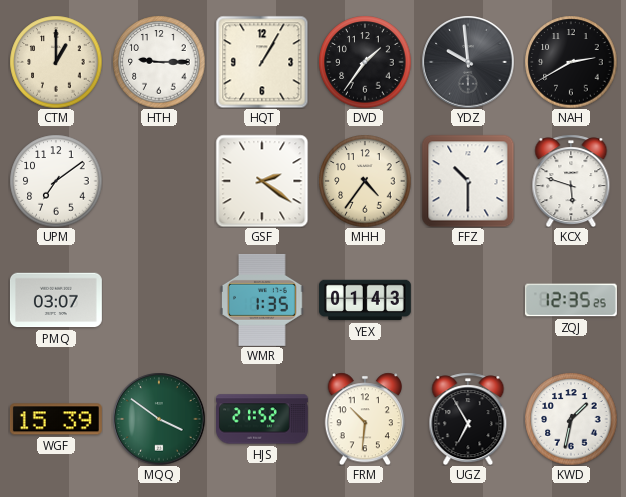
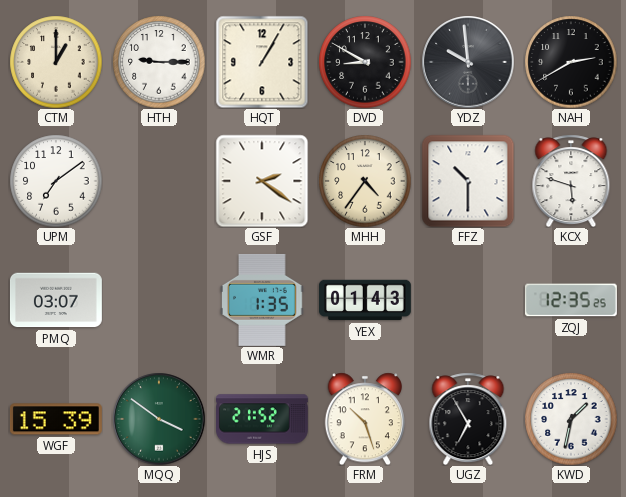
DVD: 1:36 -> 8:50 (365, 62)
FRM: 10:31 -> 10:27 (365, 419)
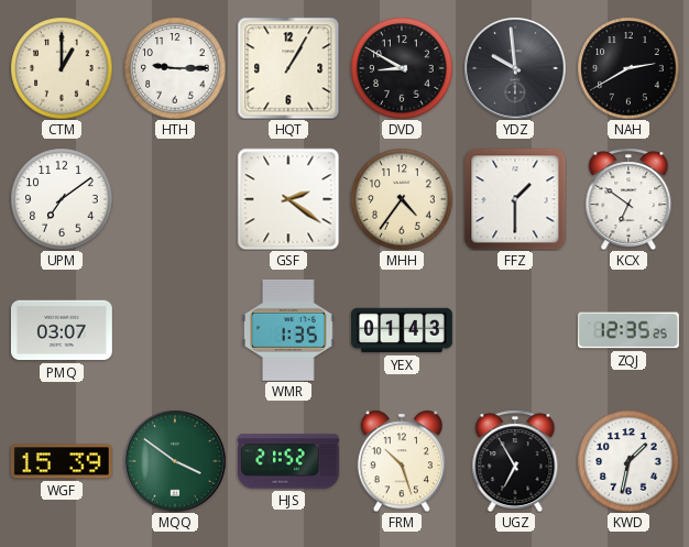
FFZ: 10:30 -> 1:30 (515, 199)
KCX: 5:48 -> 6:51 (628, 199)
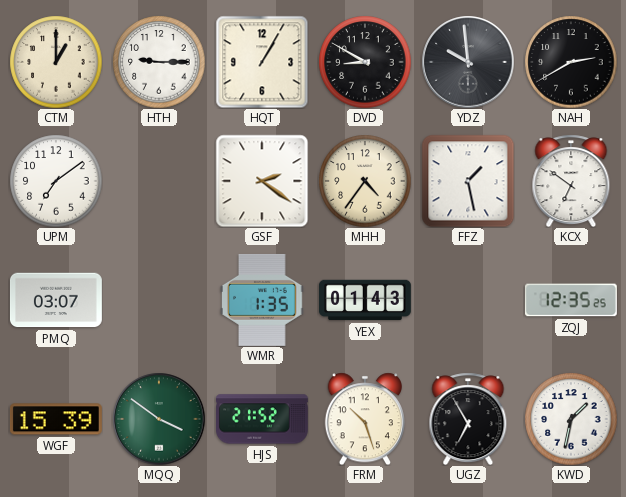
FFZ: 1:30 -> 1:28 (468, 181)
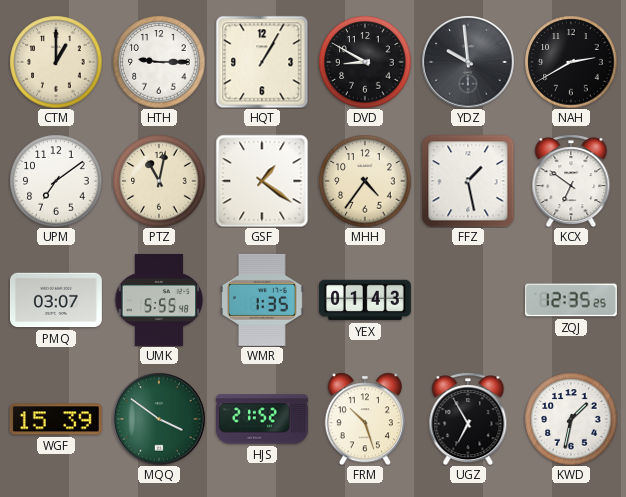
PTZ: none -> 11:02 (159, 181)
GSF: 2:21 -> 1:21 (262, 181)
UMK: none -> 5:55 (159, 300)
